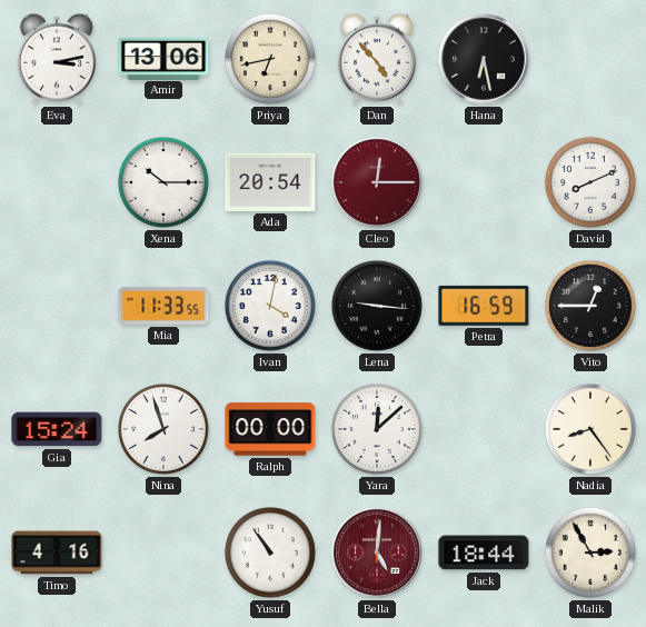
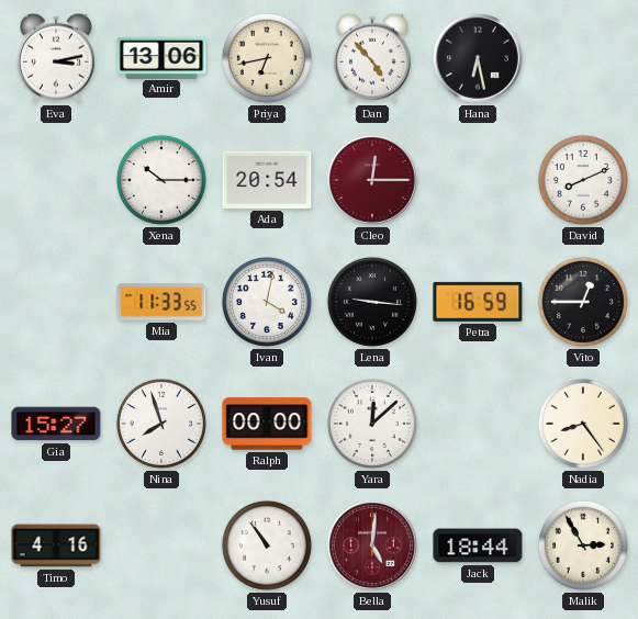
Gia: 15:24 -> 15:27 (56, 424)
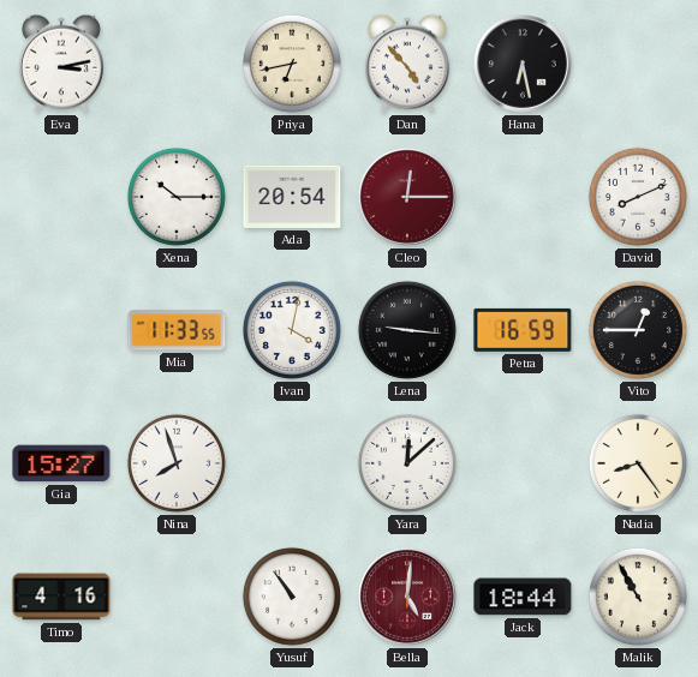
Amir: 13:06 -> none (161, 57)
Ralph: 00:00 -> none (267, 424)
Malik: 2:55 -> 10:55 (638, 597)
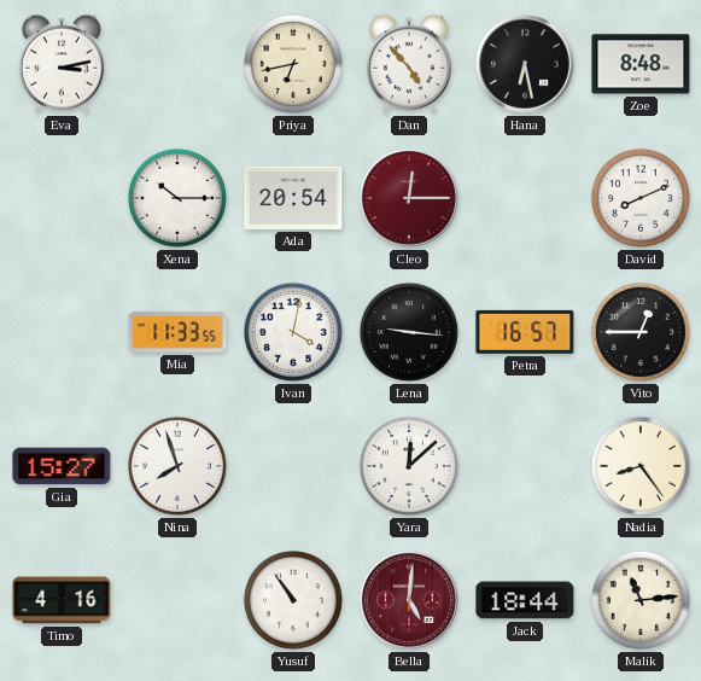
Zoe: none -> 8:48 (641, 64)
Petra: 16:59 -> 16:57 (525, 332)
Malik: 10:55 -> 11:14 (641, 600)
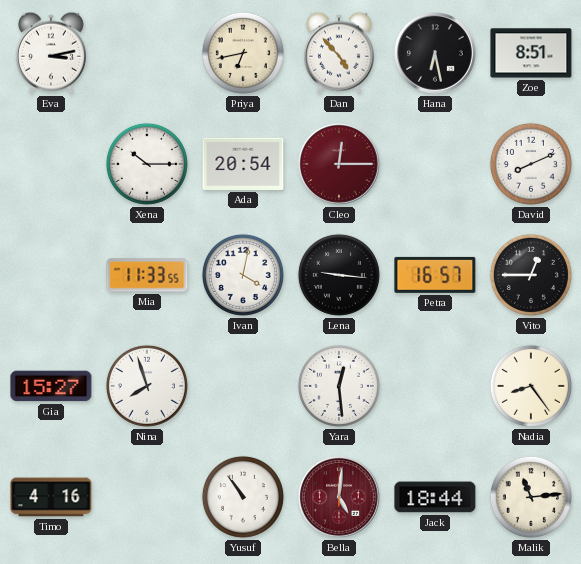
Zoe: 8:48 -> 8:51 (531, 53)
Yara: 12:08 -> 12:29 (339, 386)
